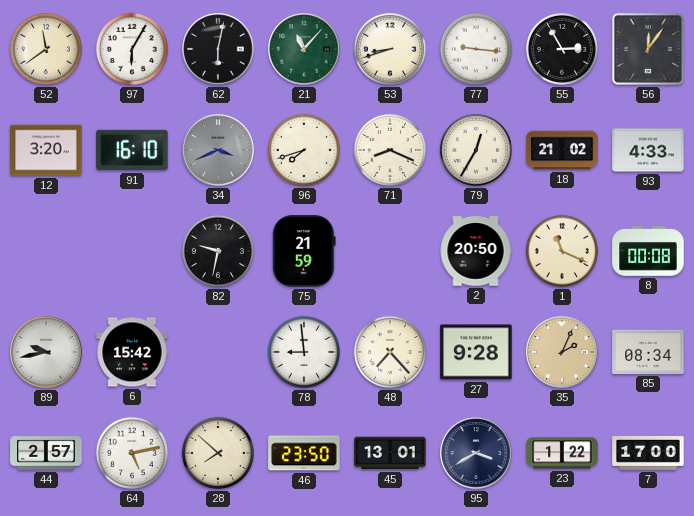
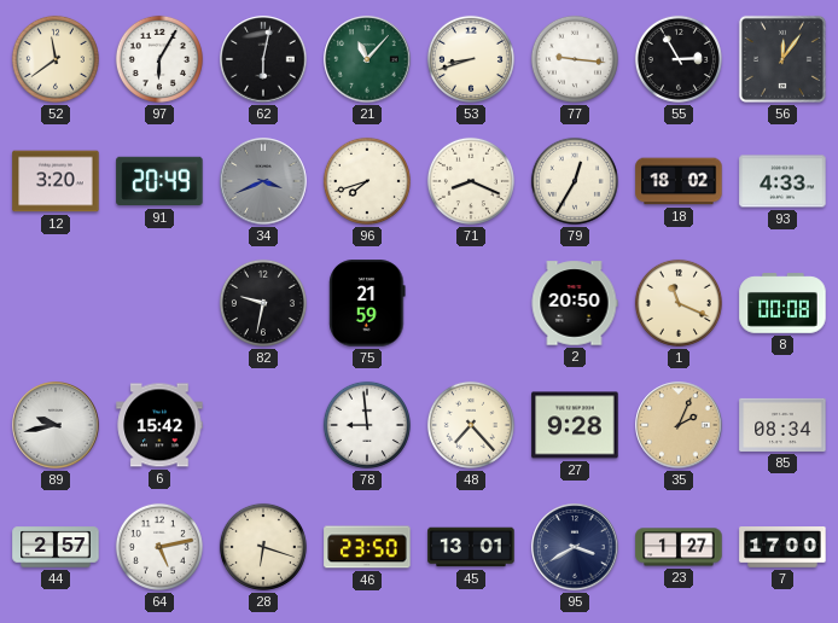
91: 16:10 -> 20:49 (159, 181)
18: 21:02 -> 18:02 (679, 181)
28: 7:52 -> 6:18 (263, 547)
23: 1:22 -> 1:27 (679, 547)
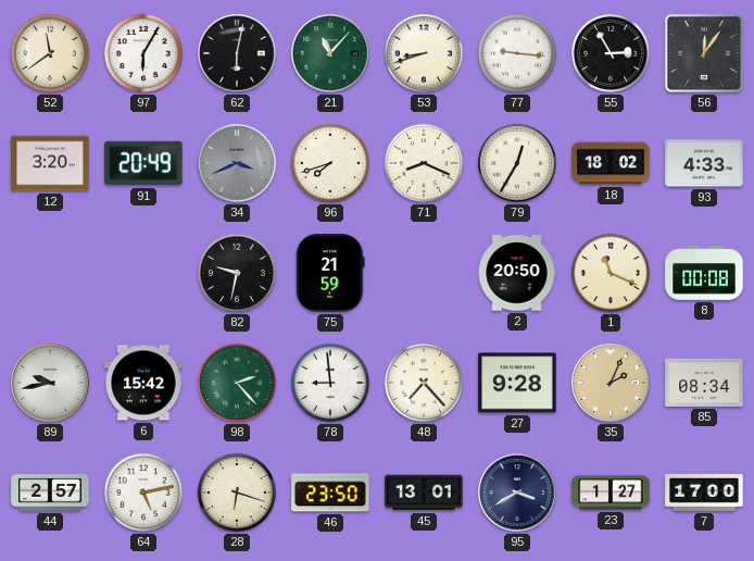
98: none -> 2:23 (237, 383)
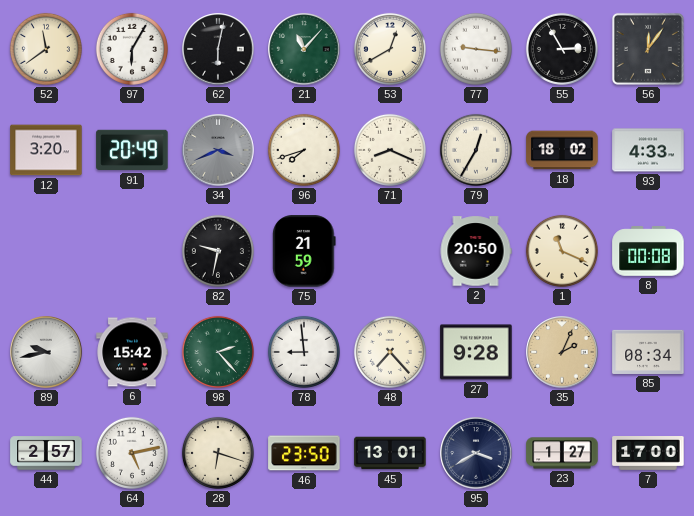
53: 8:42 -> 12:40 (390, 49)
